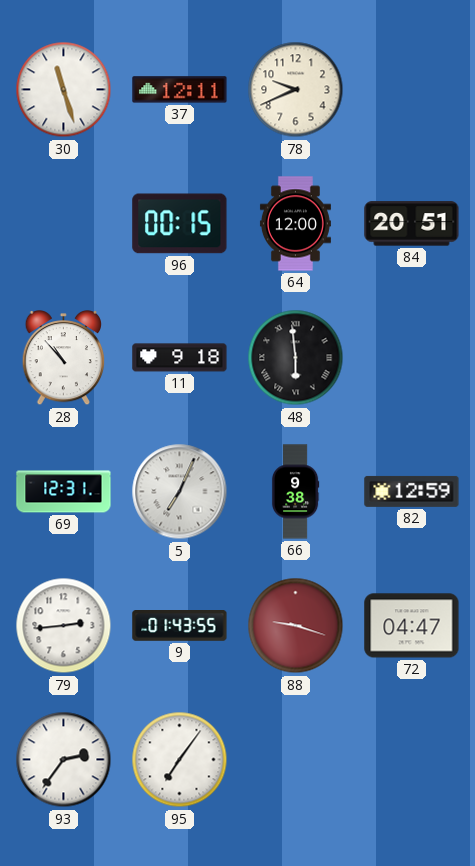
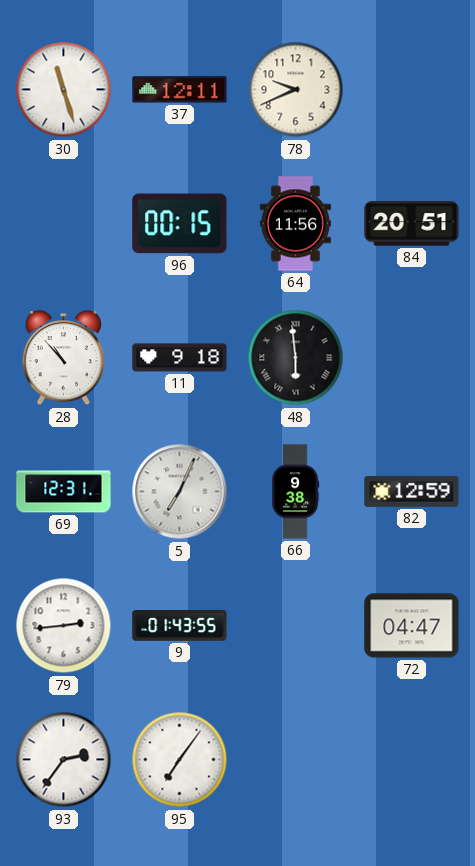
64: 12:00 -> 11:56 (295, 224)
88: 9:18 -> none (296, 626)
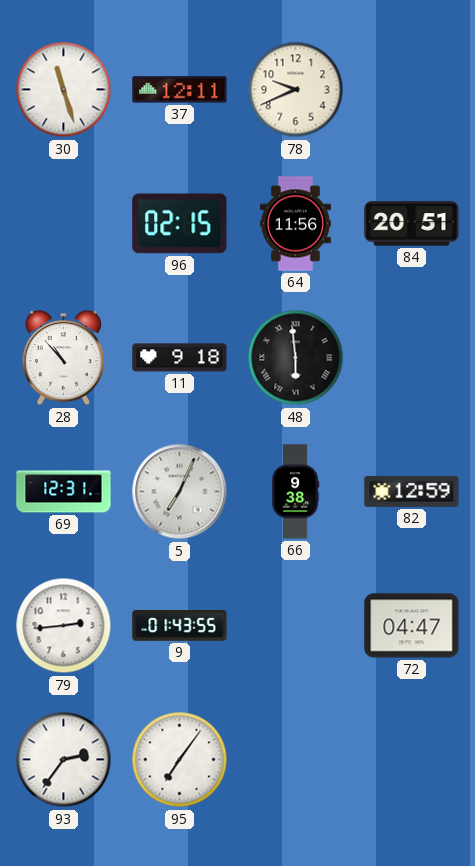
96: 00:15 -> 02:15 (180, 224)
